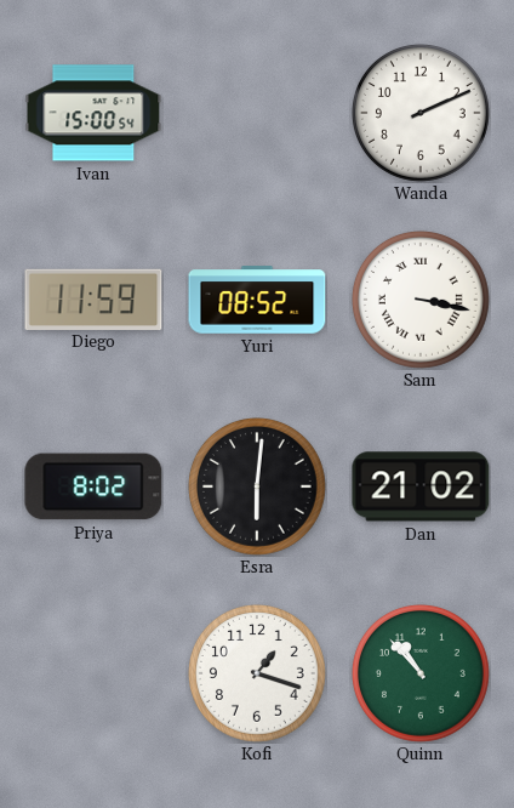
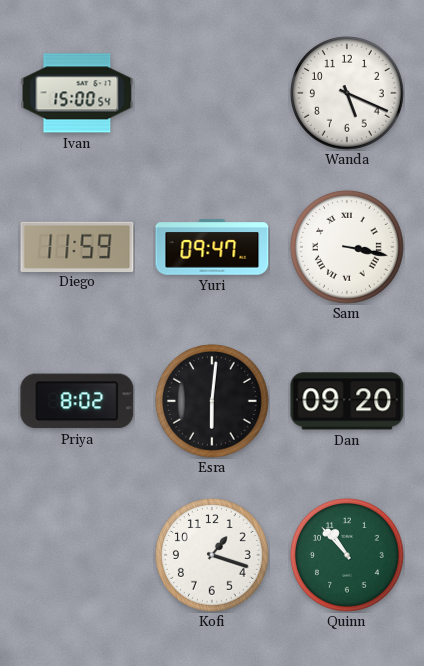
Wanda: 2:11 -> 5:19 (347, 93)
Yuri: 08:52 -> 09:47 (212, 247)
Dan: 21:02 -> 09:20 (347, 401)
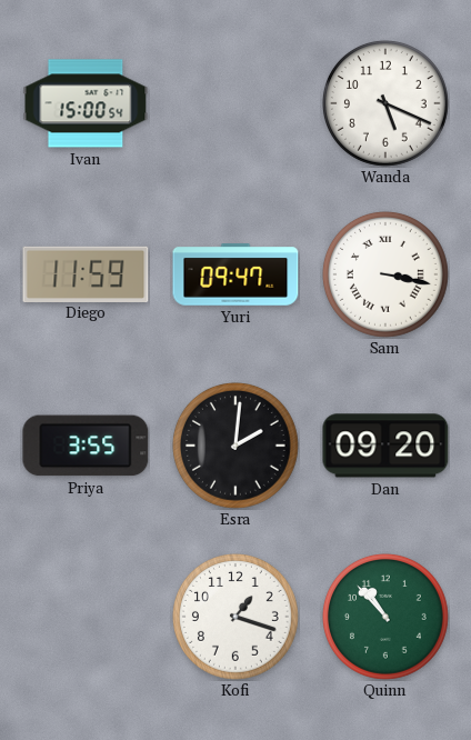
Priya: 8:02 -> 3:55 (86, 446)
Esra: 6:01 -> 2:01 (235, 446)
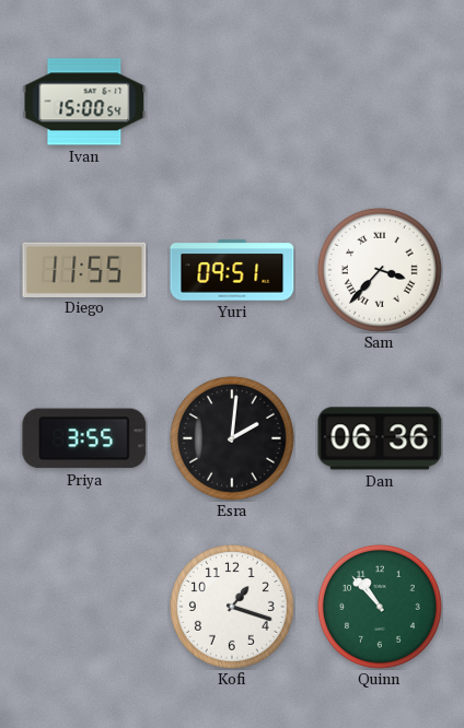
Wanda: 5:19 -> none (385, 103)
Diego: 11:59 -> 11:55 (84, 269)
Yuri: 09:47 -> 09:51 (232, 270)
Sam: 3:17 -> 3:37 (380, 270)
Dan: 09:20 -> 06:36 (380, 438)
